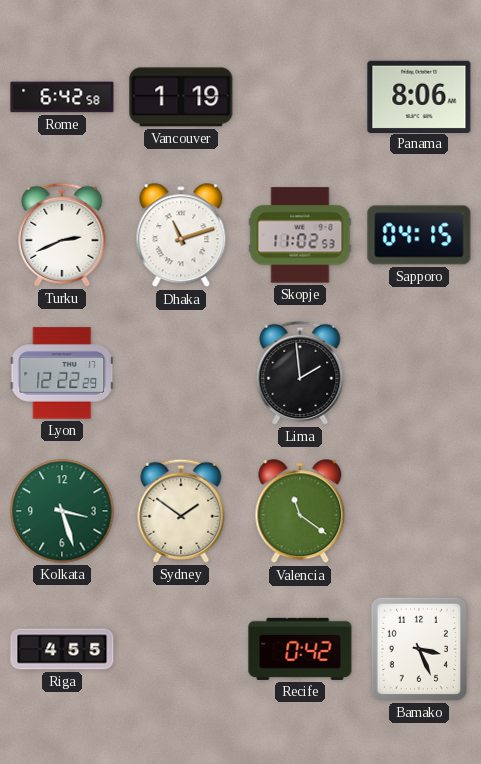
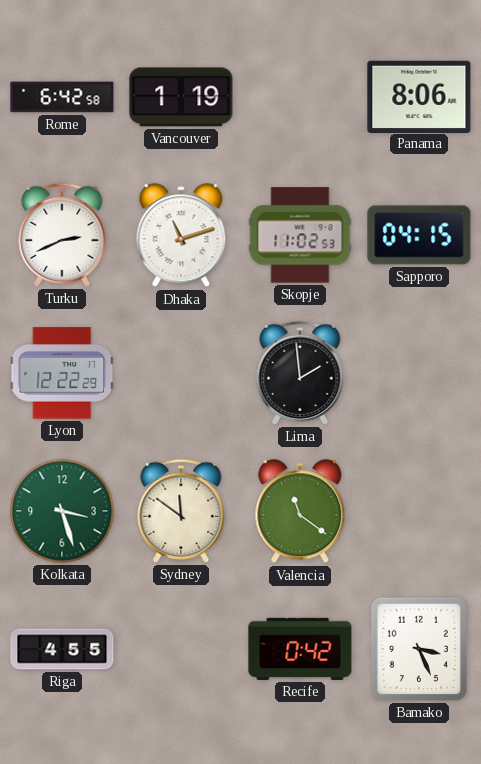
Sydney: 1:51 -> 11:51 (181, 511)
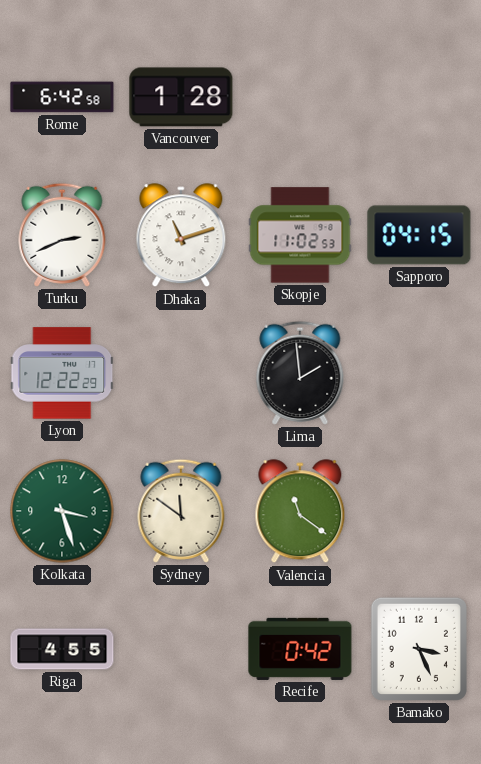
Vancouver: 1:19 -> 1:28 (181, 97)
Panama: 8:06 -> none (419, 96)
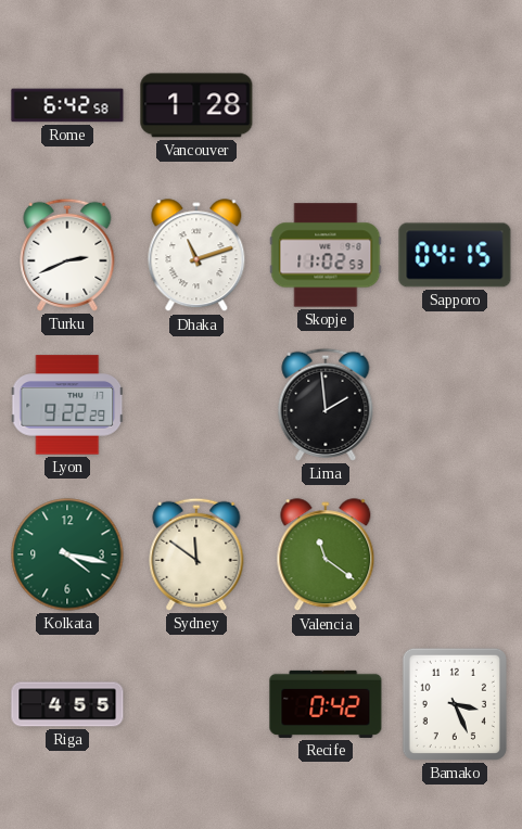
Lyon: 12:22 -> 9:22 (67, 405)
Kolkata: 3:27 -> 4:17 (67, 554)
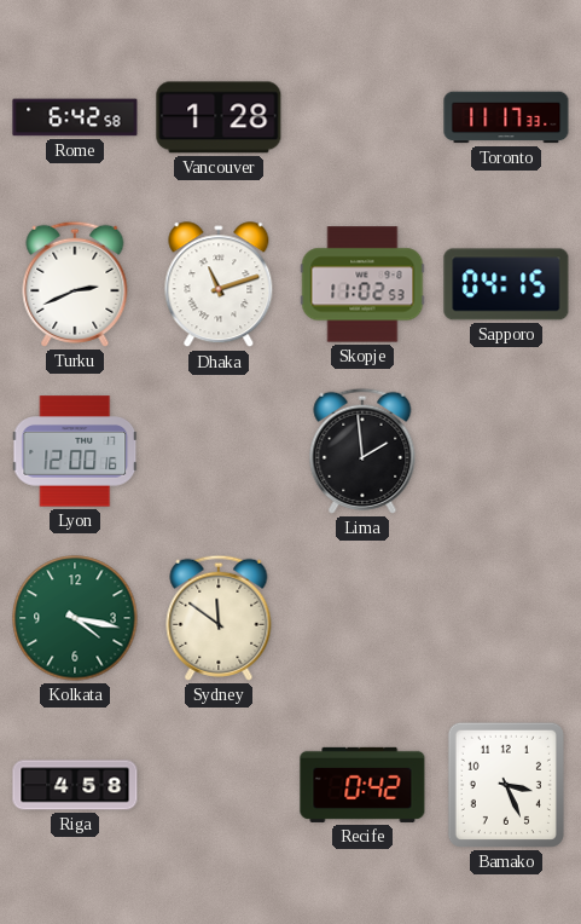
Toronto: none -> 11:17 (506, 117)
Lyon: 9:22 -> 12:00 (75, 451)
Valencia: 11:21 -> none (326, 556)
Riga: 4:55 -> 4:58 (75, 785)
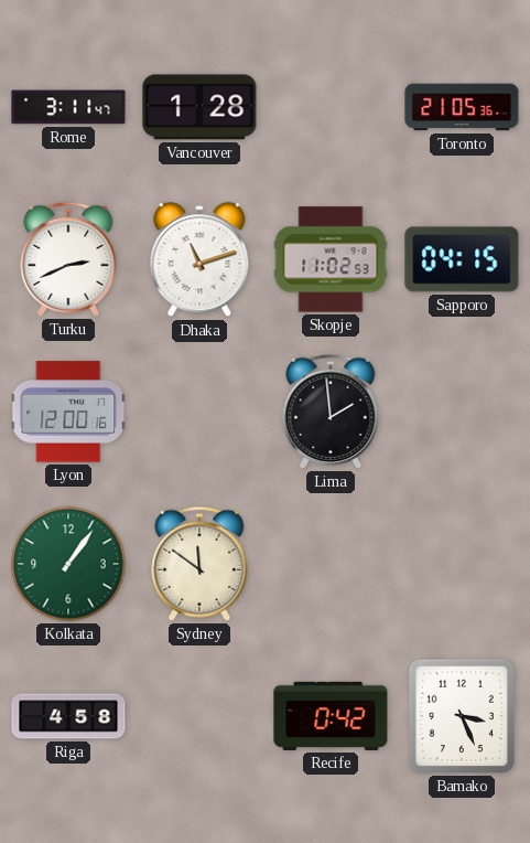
Rome: 6:42 -> 3:11 (68, 107)
Toronto: 11:17 -> 21:05 (462, 107)
Kolkata: 4:17 -> 1:06 (68, 564)
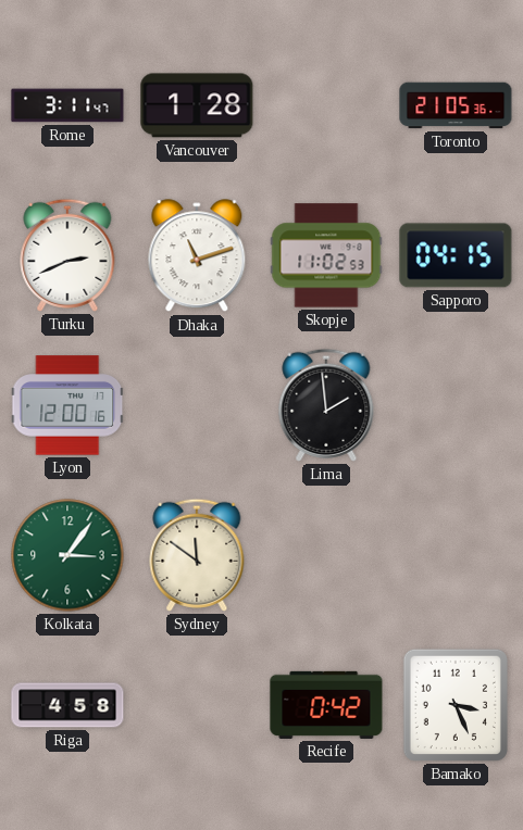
Kolkata: 1:06 -> 3:06 (67, 555)
